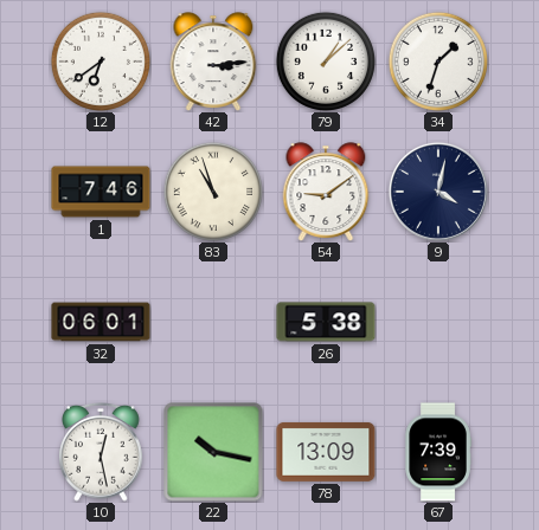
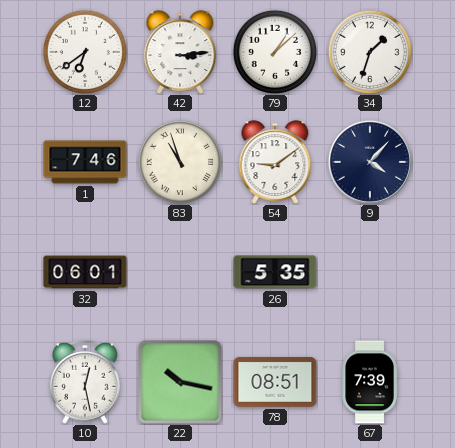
9: 4:02 -> 4:07 (370, 162)
26: 5:38 -> 5:35 (275, 272)
78: 13:09 -> 08:51 (275, 382)
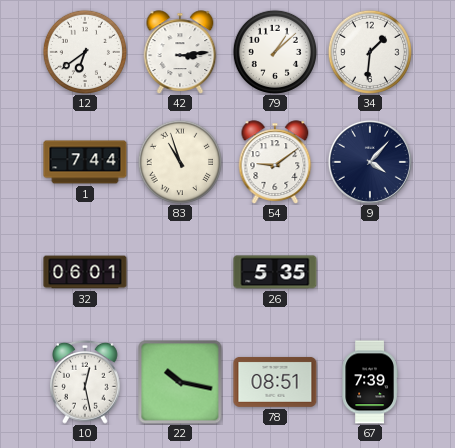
34: 1:33 -> 1:31 (370, 52)
1: 7:46 -> 7:44 (85, 162)
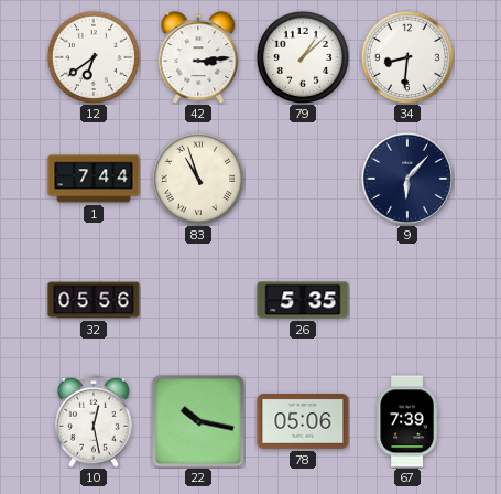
34: 1:31 -> 8:31 (407, 57)
54: 9:09 -> none (275, 162)
9: 4:07 -> 6:07 (407, 179)
32: 06:01 -> 05:56 (94, 300)
78: 08:51 -> 05:06 (303, 421)
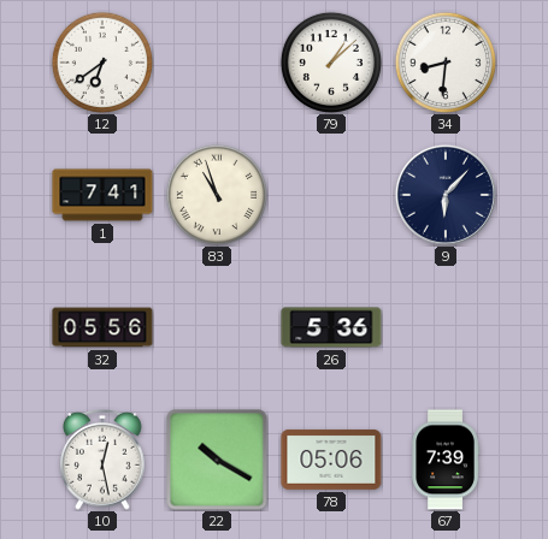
42: 3:14 -> none (198, 57)
1: 7:44 -> 7:41 (102, 195)
26: 5:35 -> 5:36 (331, 327)
22: 10:17 -> 10:20 (217, 460)
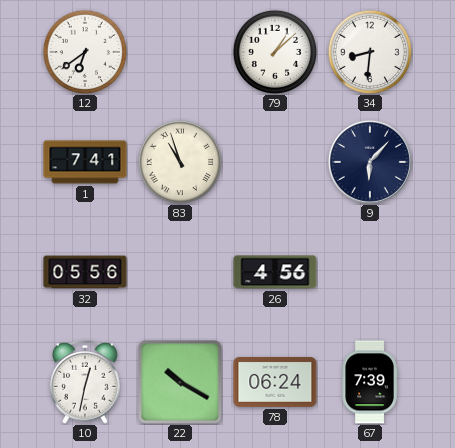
26: 5:36 -> 4:56 (275, 272)
10: 12:28 -> 12:32 (86, 382)
78: 05:06 -> 06:24 (275, 382)
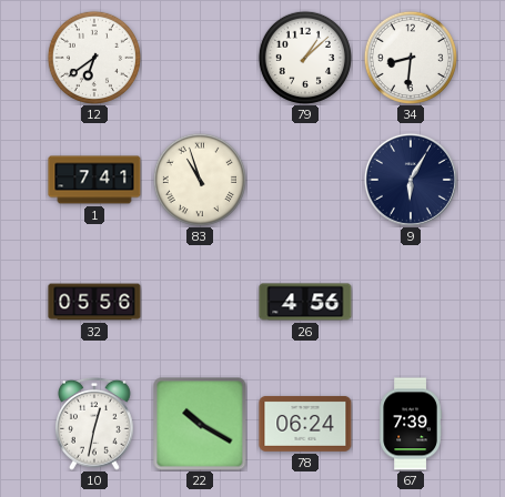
9: 6:07 -> 6:05 (411, 180)
